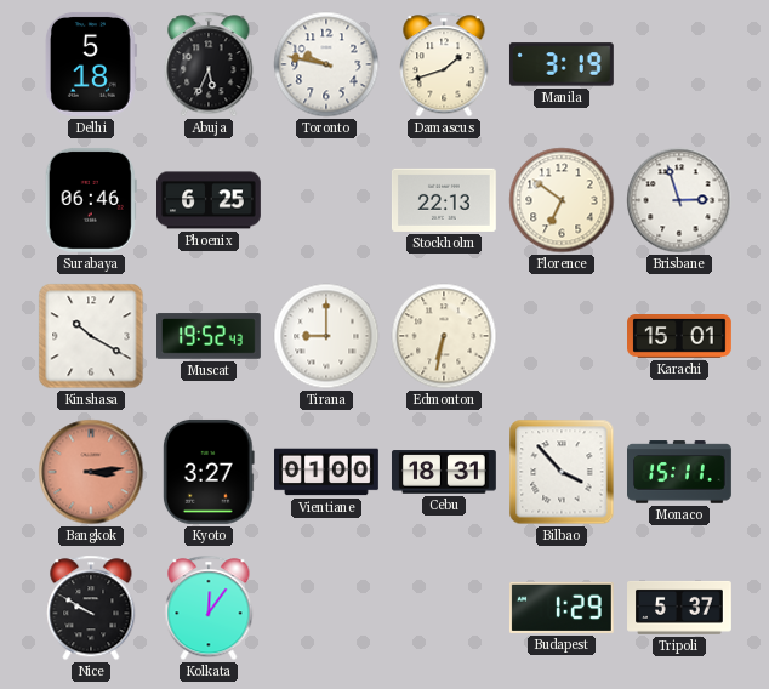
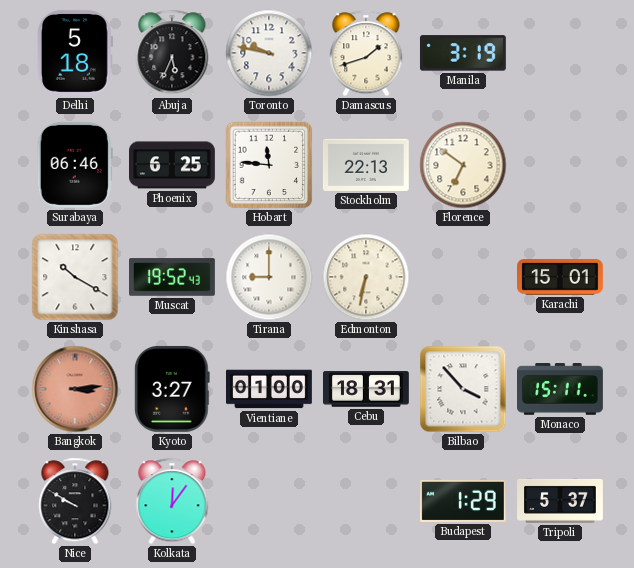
Hobart: none -> 11:46 (269, 165)
Brisbane: 2:57 -> none (679, 200)
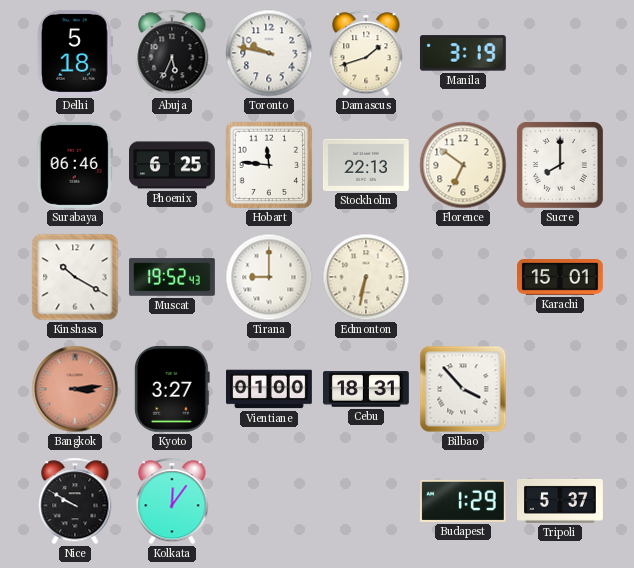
Sucre: none -> 8:00 (560, 165)
Monaco: 15:11 -> none (561, 389)
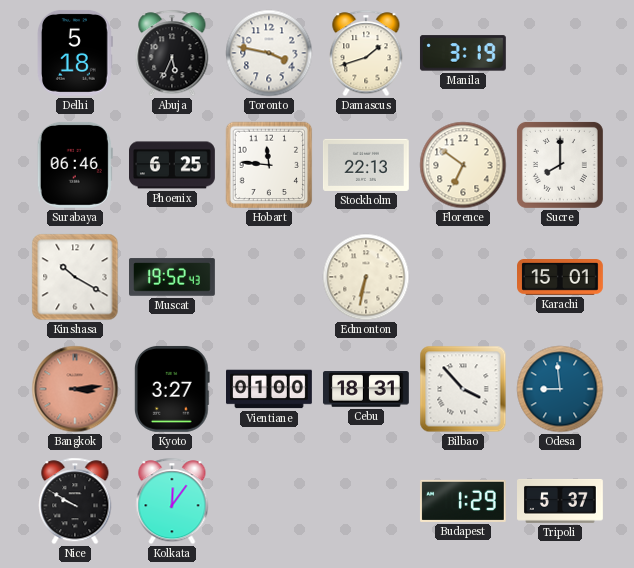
Toronto: 9:47 -> 3:47 (269, 53)
Tirana: 9:00 -> none (269, 277)
Odesa: none -> 8:59 (560, 389)
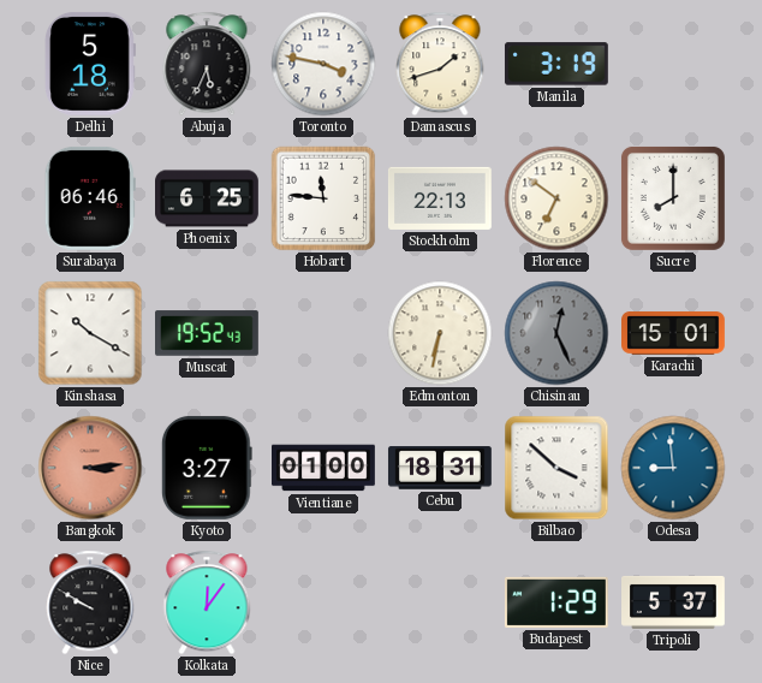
Chisinau: none -> 12:26 (556, 333)
Bilbao: 3:53 -> 3:52 (556, 468)
